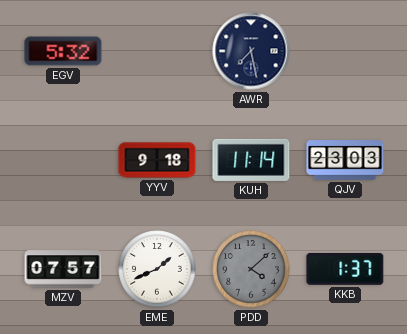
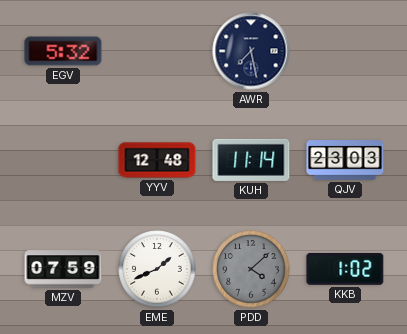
YYV: 9:18 -> 12:48 (157, 160)
MZV: 07:57 -> 07:59 (63, 269)
KKB: 1:37 -> 1:02 (345, 269)
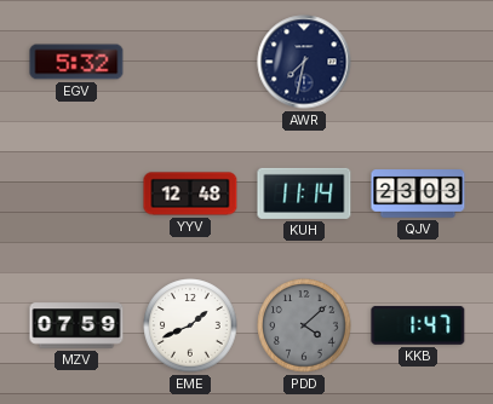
AWR: 7:28 -> 7:32 (304, 62)
KKB: 1:02 -> 1:47 (418, 325)
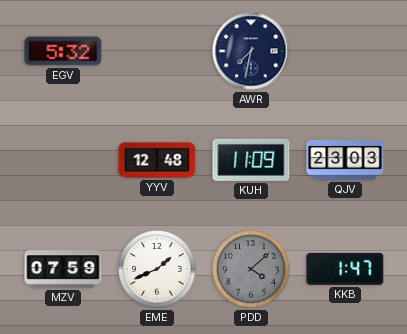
KUH: 11:14 -> 11:09 (251, 160)
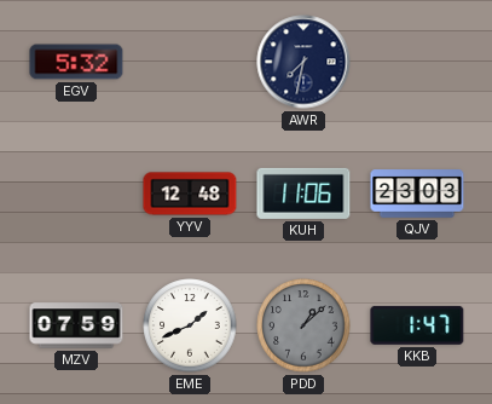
KUH: 11:09 -> 11:06 (303, 194)
PDD: 4:08 -> 1:08 (303, 325)
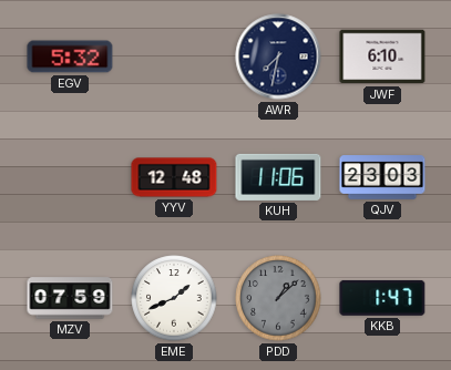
JWF: none -> 6:10 (382, 56)
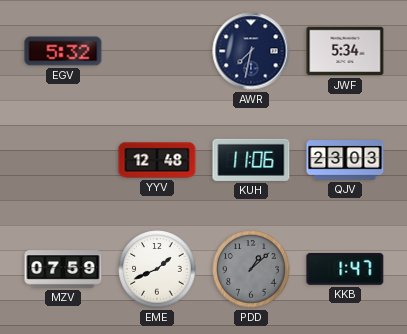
JWF: 6:10 -> 5:34 (345, 51)
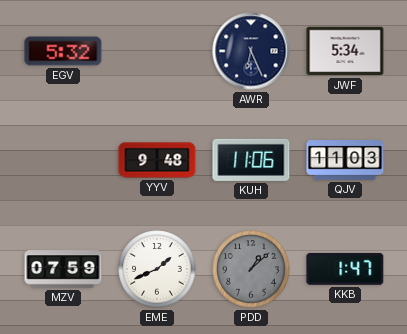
AWR: 7:32 -> 6:26 (251, 51)
YYV: 12:48 -> 9:48 (157, 160)
QJV: 23:03 -> 11:03 (345, 160)
